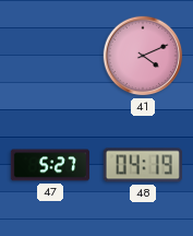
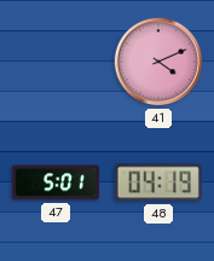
47: 5:27 -> 5:01 (56, 182)
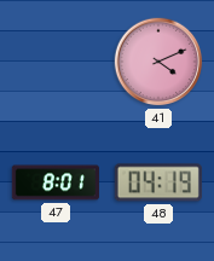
47: 5:01 -> 8:01 (56, 182)
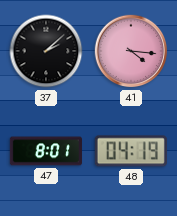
37: none -> 2:08 (46, 51)
41: 4:11 -> 4:16 (131, 51)
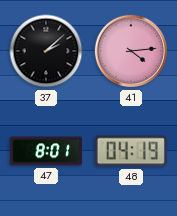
41: 4:16 -> 4:14 (131, 51)
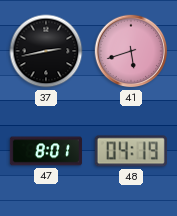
37: 2:08 -> 2:43 (46, 51)
41: 4:14 -> 5:42 (131, 51)
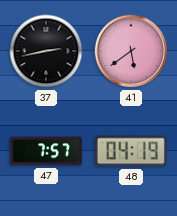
41: 5:42 -> 5:39 (131, 51)
47: 8:01 -> 7:57 (46, 151)
